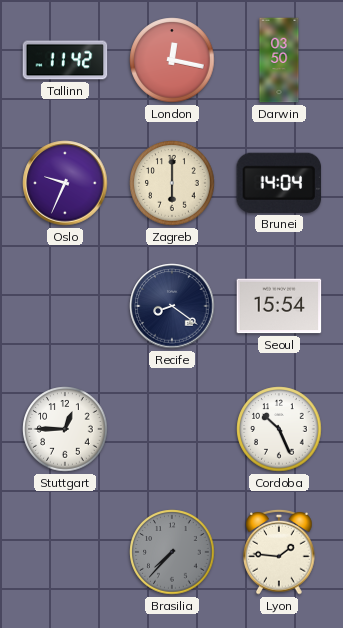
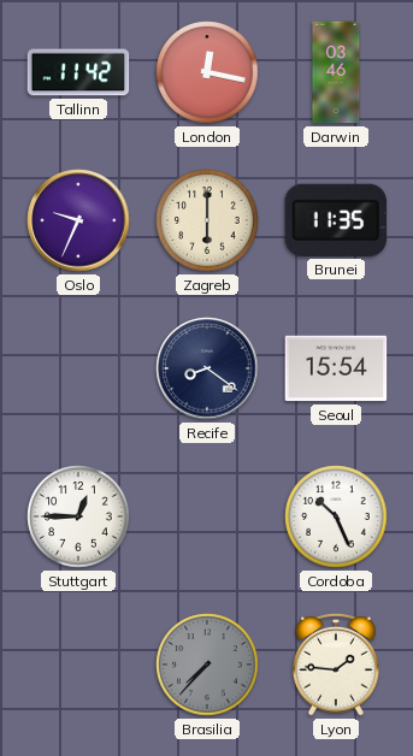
Darwin: 03:50 -> 03:46 (336, 72)
Brunei: 14:04 -> 11:35 (336, 220)
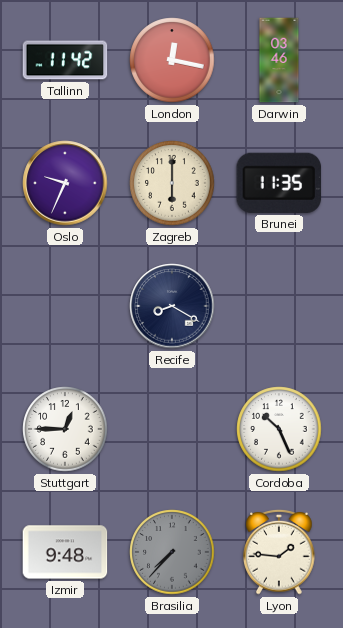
Recife: 8:21 -> 8:20 (172, 306)
Seoul: 15:54 -> none (336, 368)
Izmir: none -> 9:48 (65, 552)
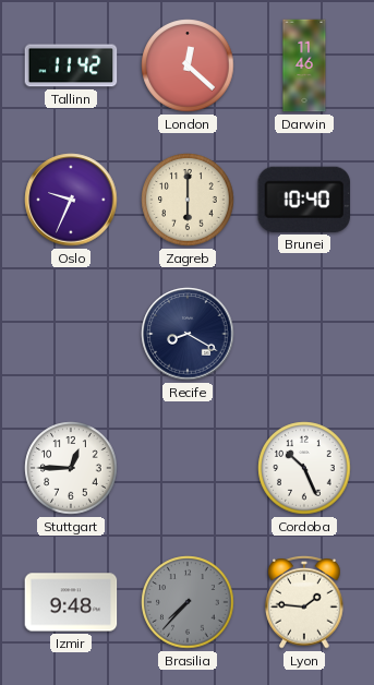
London: 12:17 -> 12:22 (188, 65)
Darwin: 03:46 -> 11:46 (304, 65)
Brunei: 11:35 -> 10:40 (304, 200)
